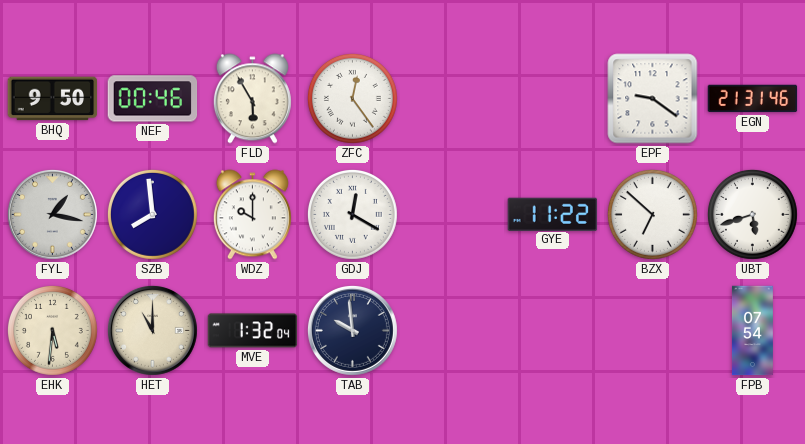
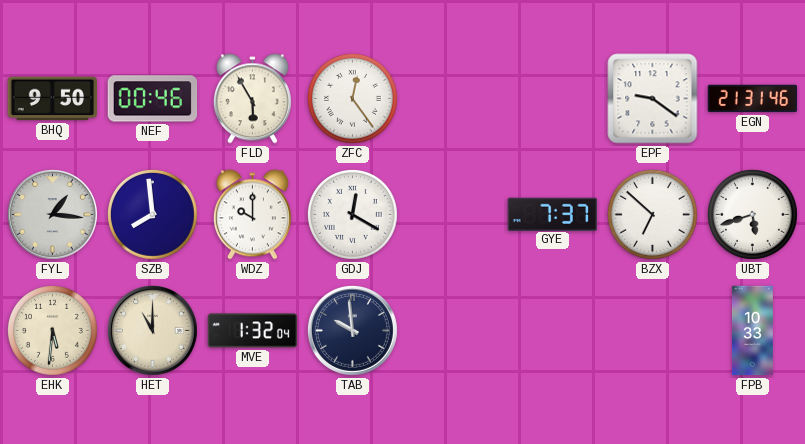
FYL: 1:17 -> 1:16 (52, 214)
GYE: 11:22 -> 7:37 (553, 214)
FPB: 07:54 -> 10:33 (752, 331)
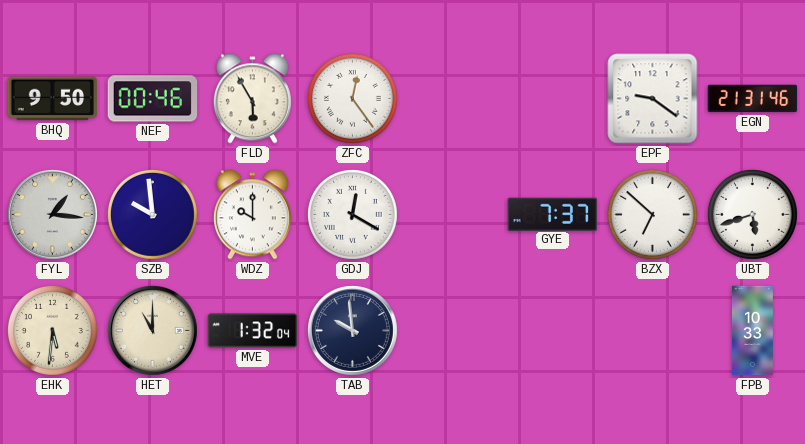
SZB: 7:59 -> 9:59 (152, 214)
